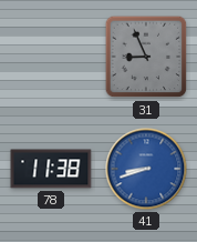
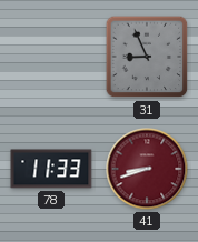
78: 11:38 -> 11:33 (51, 169)
41 dial: blue -> burgundy (147, 169)
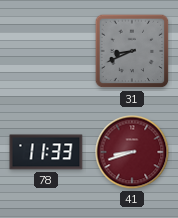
31: 8:56 -> 8:41 (132, 51)
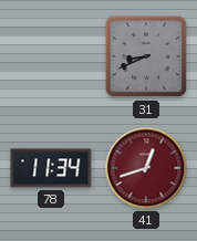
78: 11:33 -> 11:34 (51, 168)
41: 8:42 -> 12:42 (146, 168)
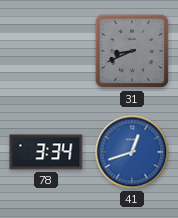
78: 11:34 -> 3:34 (46, 152)
41 dial: burgundy -> blue (132, 152)
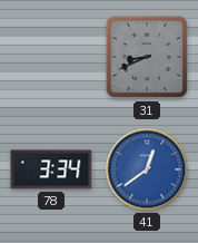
41: 12:42 -> 12:39 (147, 169)
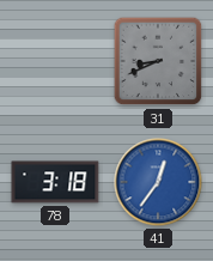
78: 3:34 -> 3:18 (55, 182)
41: 12:39 -> 12:36 (158, 182)
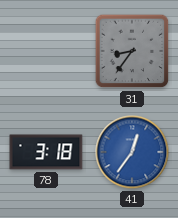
31: 8:41 -> 8:36 (132, 51)
